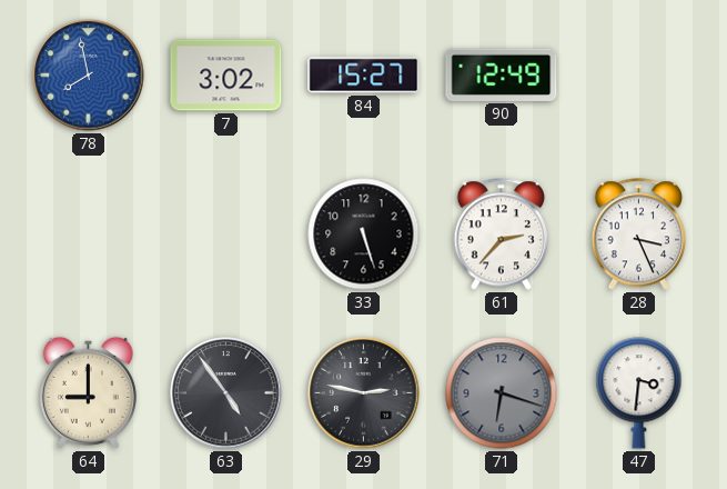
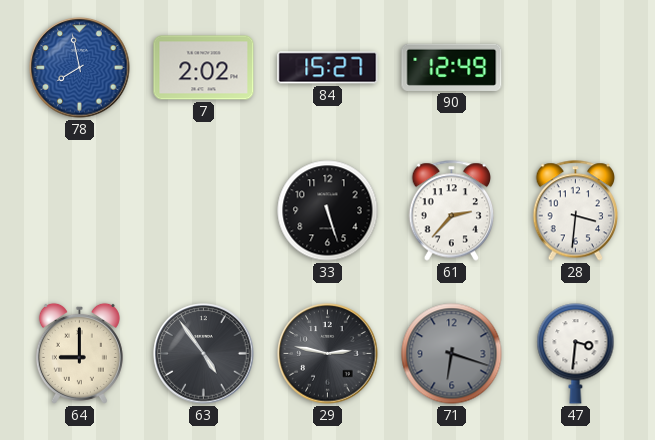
7: 3:02 -> 2:02 (204, 68)
28: 3:26 -> 3:31 (576, 211)
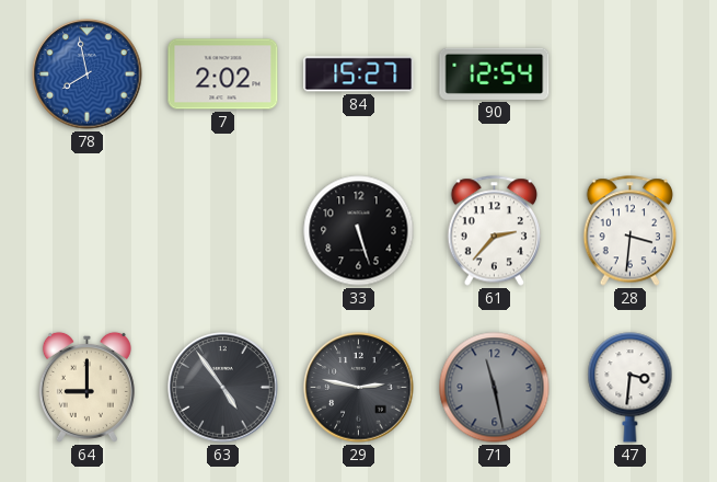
90: 12:49 -> 12:54 (495, 73)
71: 6:18 -> 11:28 (495, 388)
